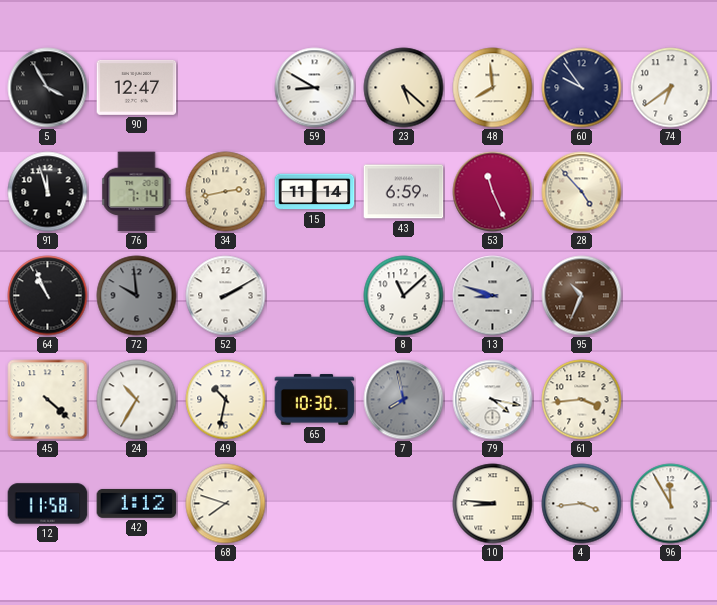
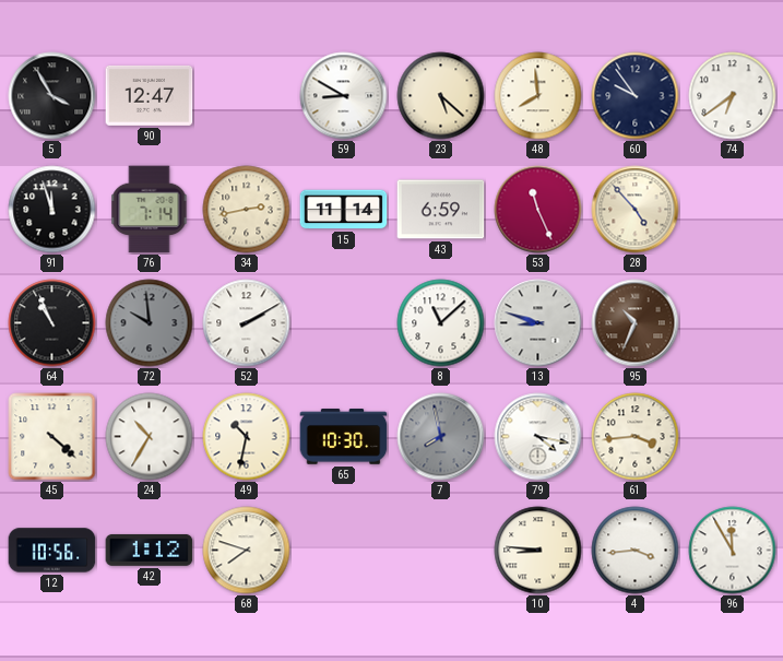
12: 11:58 -> 10:56 (52, 551)
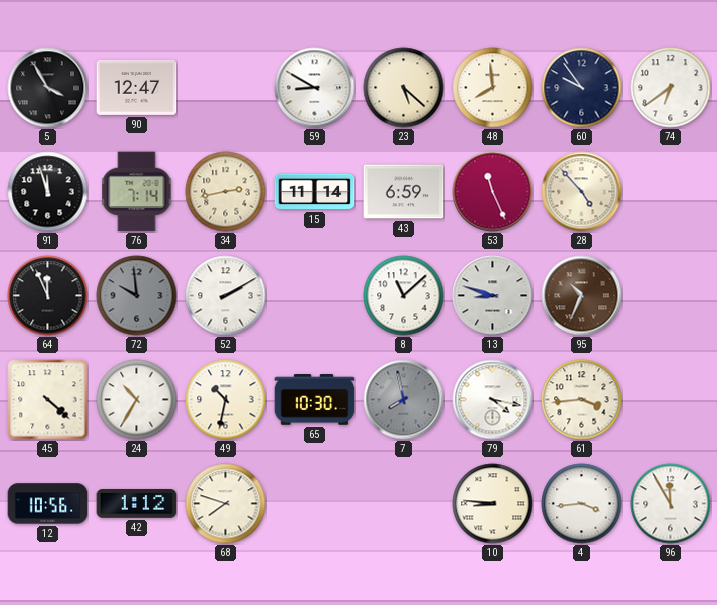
64: 10:56 -> 11:56 (48, 296)
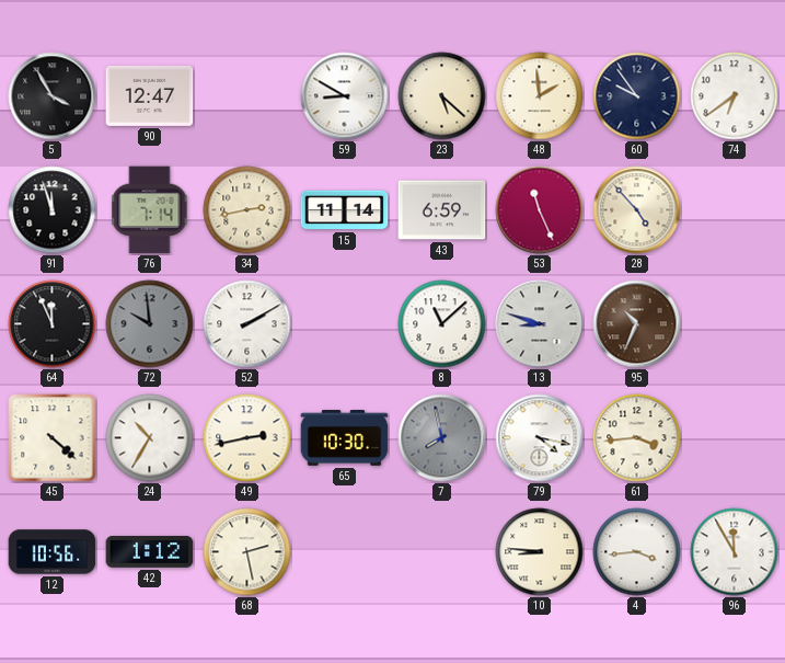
48: 7:59 -> 1:59 (540, 96)
49: 10:32 -> 2:43 (247, 438)
68: 7:48 -> 2:28 (247, 552)
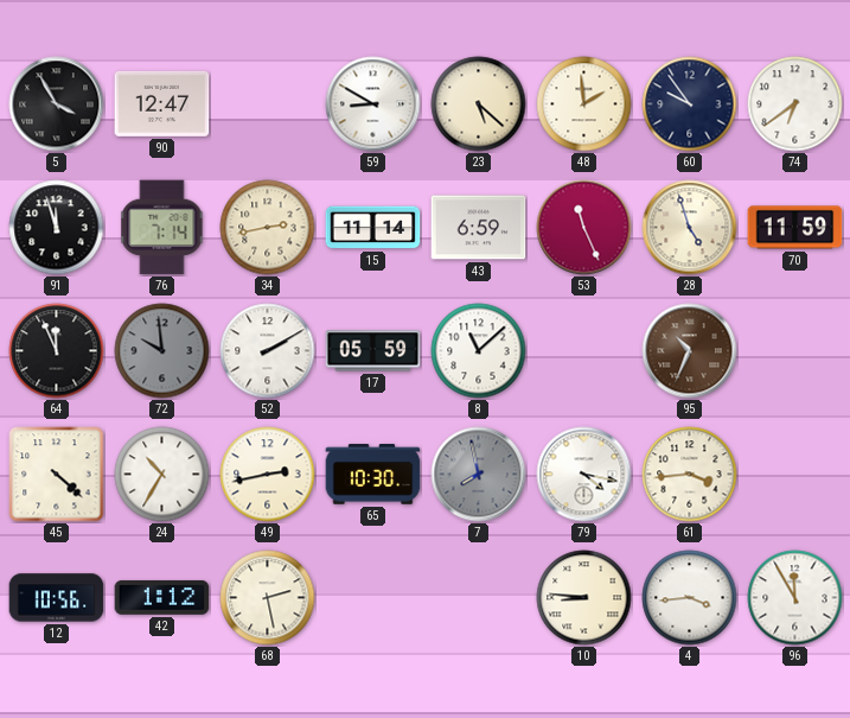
28: 4:53 -> 4:57 (690, 228)
70: none -> 11:59 (795, 228)
17: none -> 05:59 (373, 351)
13: 8:48 -> none (540, 324)
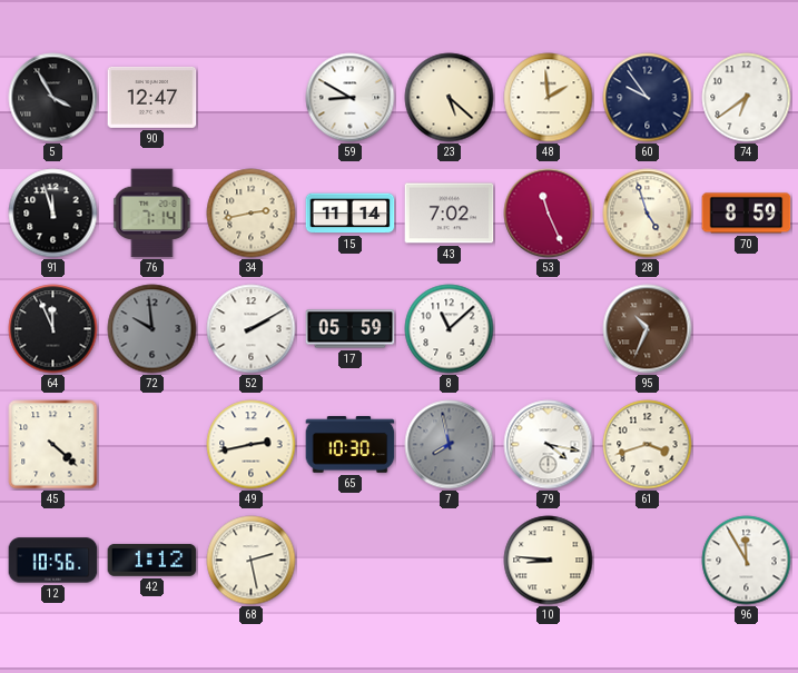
43: 6:59 -> 7:02 (450, 214)
70: 11:59 -> 8:59 (747, 214)
24: 10:35 -> none (162, 475)
61: 3:44 -> 3:42 (648, 445)
4: 3:44 -> none (690, 598)
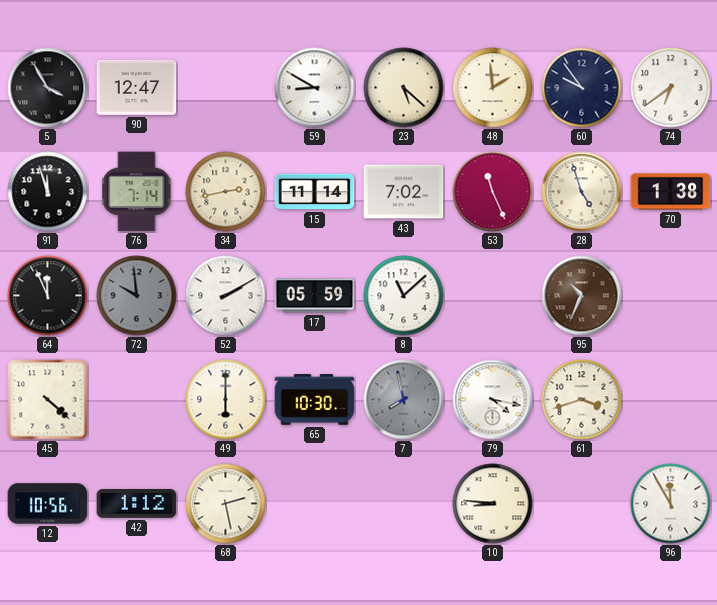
70: 8:59 -> 1:38 (671, 192)
49: 2:43 -> 6:00 (226, 400)
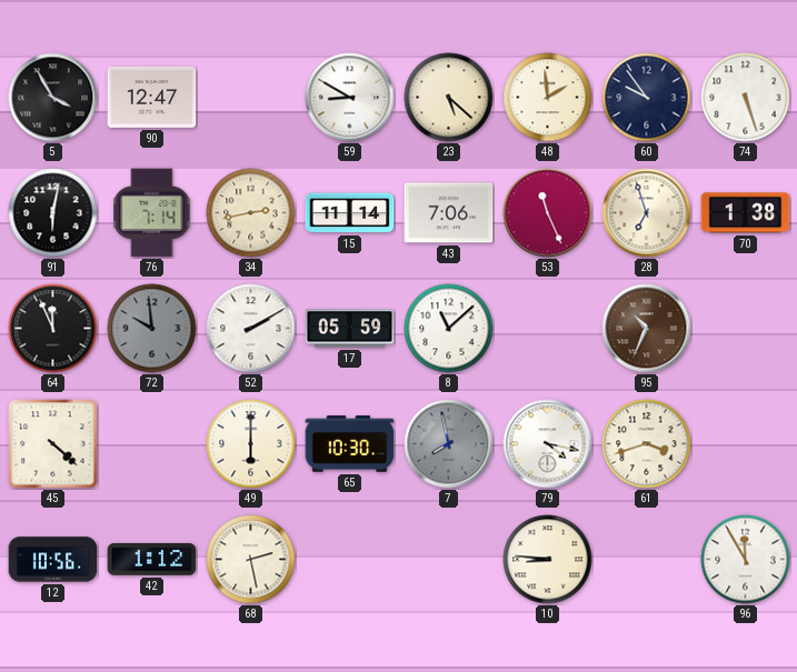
74: 6:39 -> 5:27 (746, 98)
91: 11:57 -> 6:02 (53, 213)
43: 7:02 -> 7:06 (449, 213)
28: 4:57 -> 6:57 (647, 213)
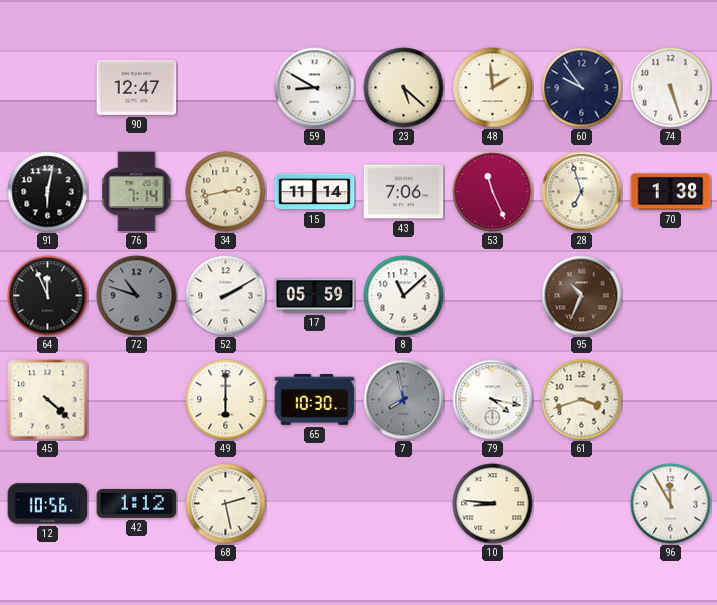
5: 3:55 -> none (53, 98)
72: 9:59 -> 10:48 (137, 296)
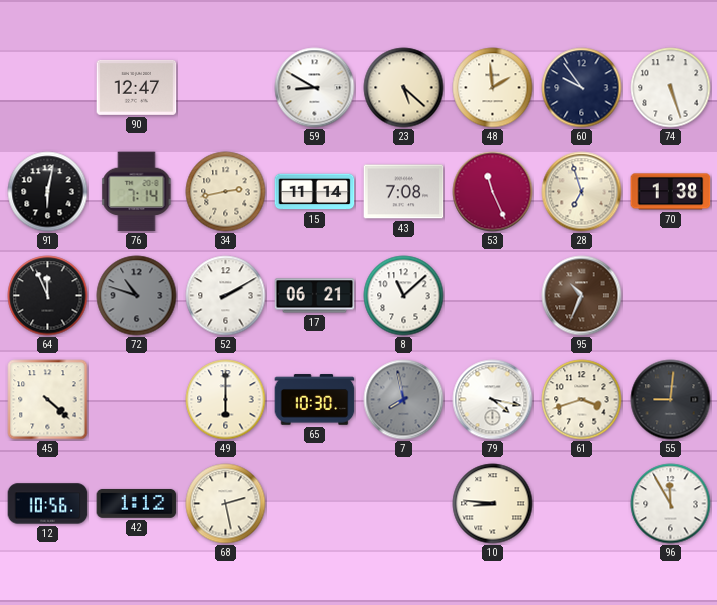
43: 7:06 -> 7:08 (404, 192)
17: 05:59 -> 06:21 (315, 296)
55: none -> 9:01 (671, 400)
